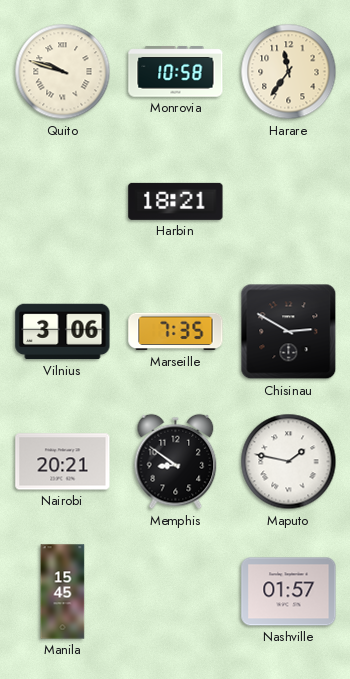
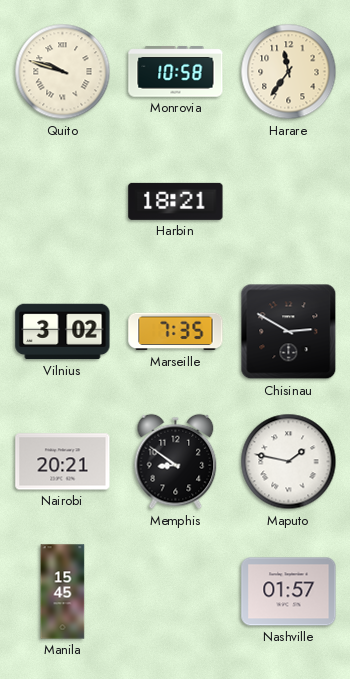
Vilnius: 3:06 -> 3:02 (63, 332)
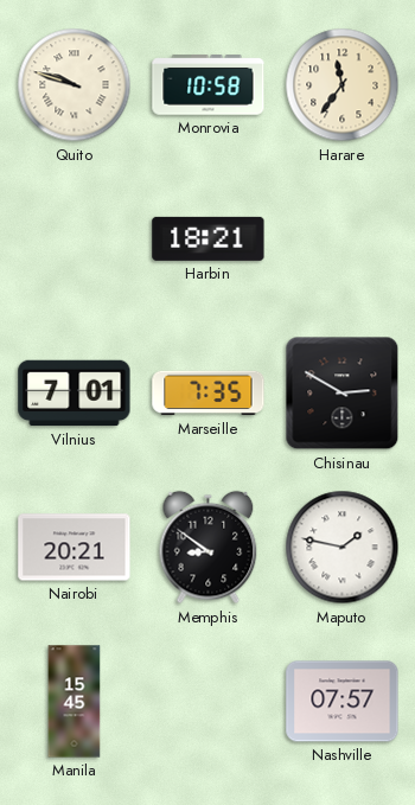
Vilnius: 3:02 -> 7:01 (75, 394)
Nashville: 01:57 -> 07:57 (343, 702)
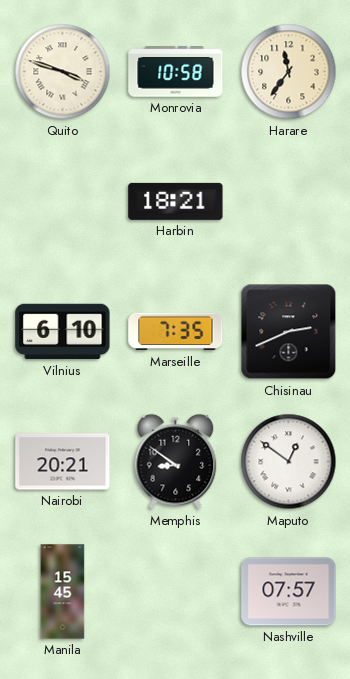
Quito: 9:48 -> 3:48 (63, 72)
Vilnius: 7:01 -> 6:10 (63, 332)
Chisinau: 2:50 -> 2:41 (289, 332)
Maputo: 1:47 -> 12:51 (289, 462)
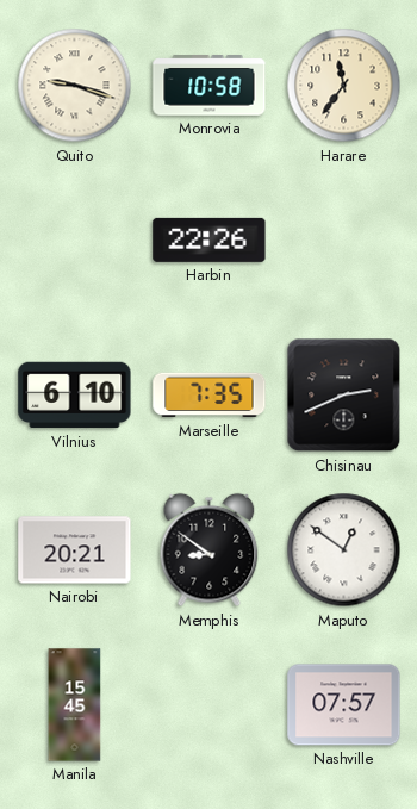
Quito: 3:48 -> 9:18 (75, 86)
Harbin: 18:21 -> 22:26 (210, 239)
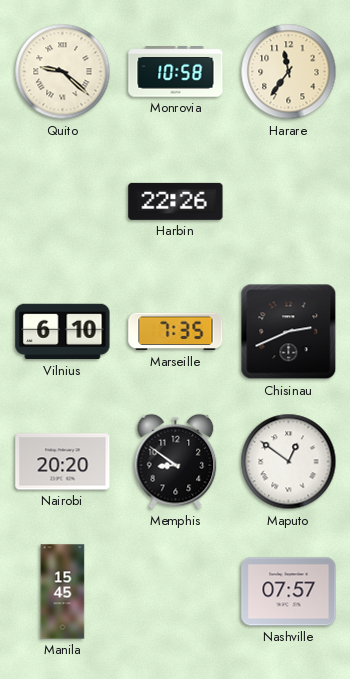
Quito: 9:18 -> 9:22 (63, 72)
Nairobi: 20:21 -> 20:20 (63, 462)
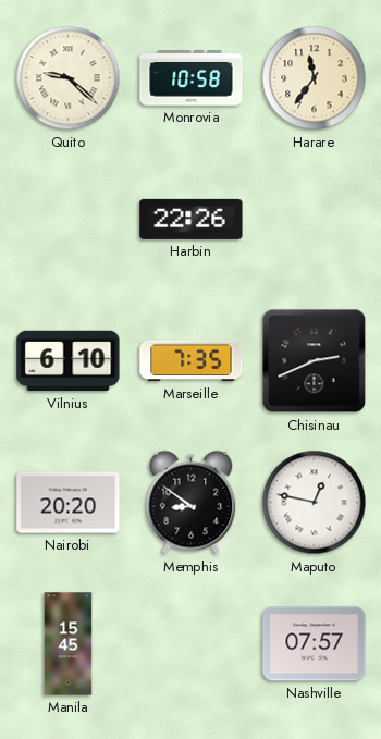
Maputo: 12:51 -> 12:47 (315, 503)
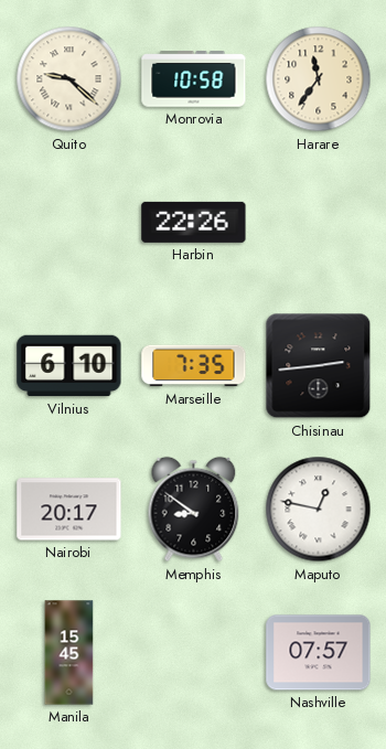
Chisinau: 2:41 -> 2:44 (319, 366)
Nairobi: 20:20 -> 20:17 (69, 510)
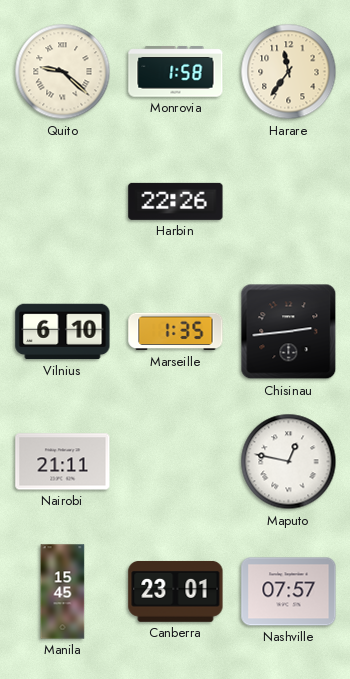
Monrovia: 10:58 -> 1:58 (176, 72)
Marseille: 7:35 -> 1:35 (176, 332)
Nairobi: 20:17 -> 21:11 (63, 462)
Memphis: 8:51 -> none (194, 510)
Canberra: none -> 23:01 (176, 591)
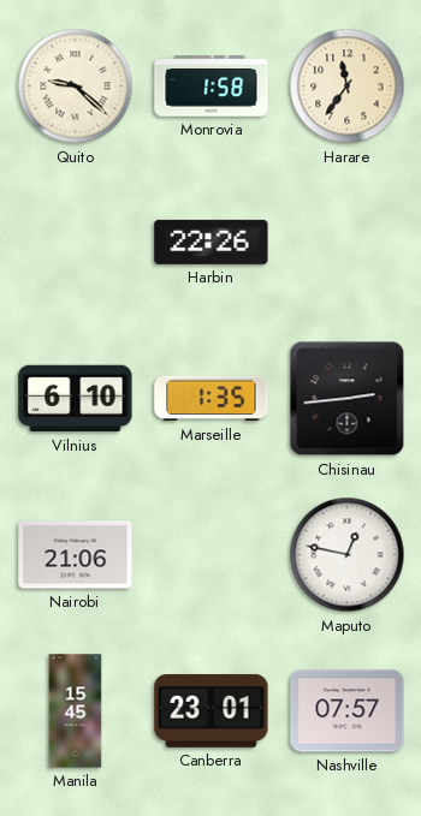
Nairobi: 21:11 -> 21:06 (76, 555)
